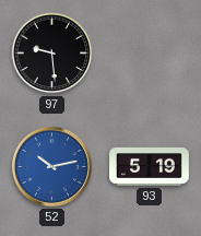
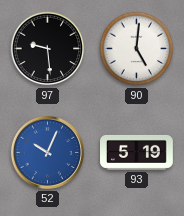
90: none -> 5:01 (137, 49)
52: 10:13 -> 10:04 (47, 152)
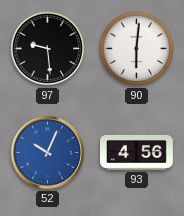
90: 5:01 -> 6:01 (137, 49)
93: 5:19 -> 4:56 (137, 153)
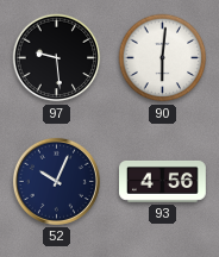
52 dial: blue -> navy (56, 181)
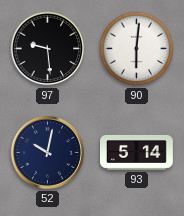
52: 10:04 -> 10:02 (47, 152)
93: 4:56 -> 5:14 (137, 153)
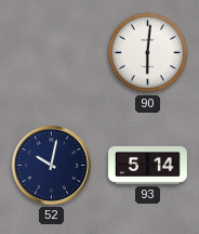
97: 9:29 -> none (48, 49)
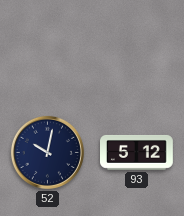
90: 6:01 -> none (148, 53)
93: 5:14 -> 5:12 (137, 153)
